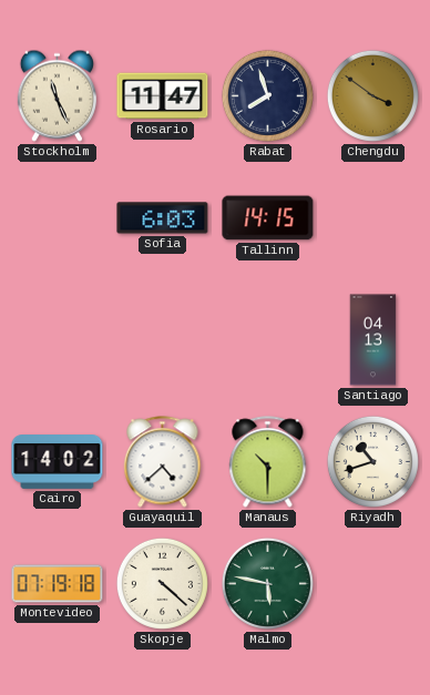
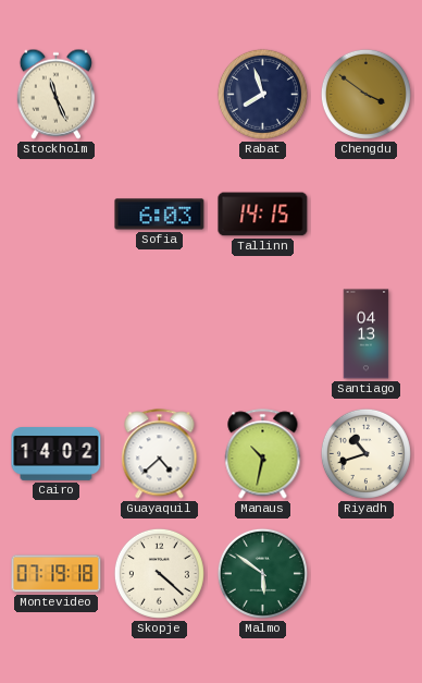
Rosario: 11:47 -> none (163, 96)
Manaus: 10:30 -> 10:32 (263, 454)
Malmo: 5:47 -> 5:51 (262, 573)
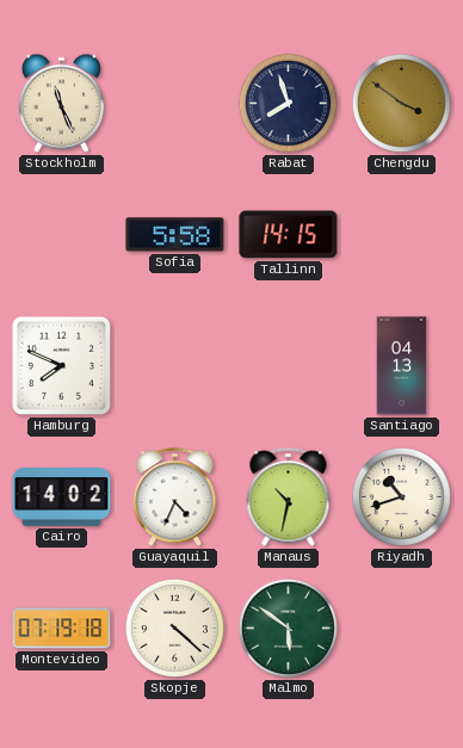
Sofia: 6:03 -> 5:58 (175, 235)
Hamburg: none -> 7:49 (61, 365)
Guayaquil: 4:38 -> 4:34 (175, 497)
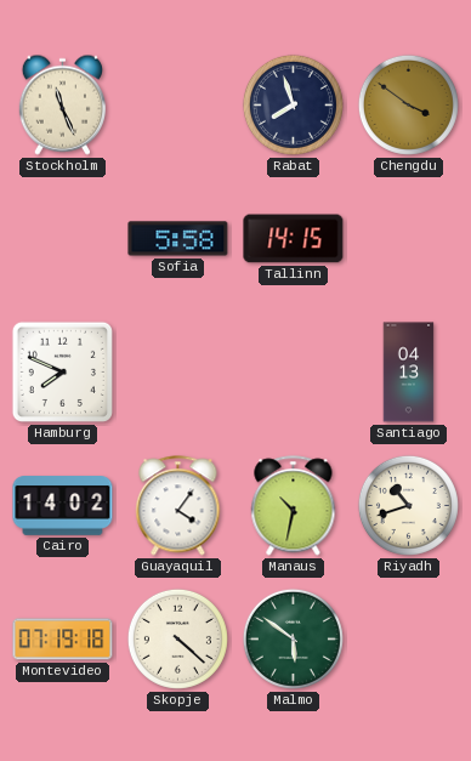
Guayaquil: 4:34 -> 4:06 (178, 506)
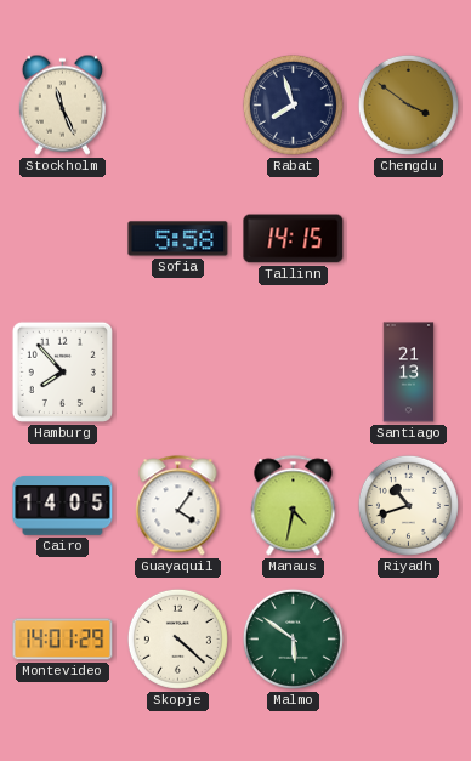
Hamburg: 7:49 -> 7:53 (62, 371)
Santiago: 04:13 -> 21:13 (409, 373)
Cairo: 14:02 -> 14:05 (63, 506)
Manaus: 10:32 -> 4:32 (294, 506)
Montevideo: 07:19 -> 14:01 (63, 640)
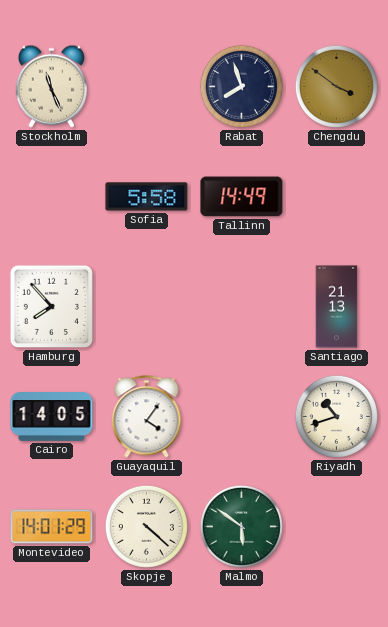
Tallinn: 14:15 -> 14:49 (242, 197)
Manaus: 4:32 -> none (294, 506)
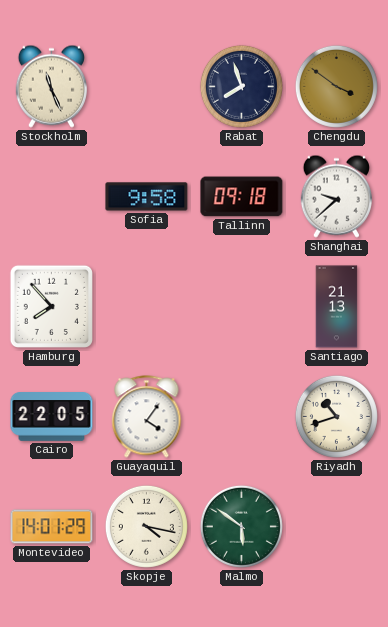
Sofia: 5:58 -> 9:58 (147, 197)
Tallinn: 14:49 -> 09:18 (242, 197)
Shanghai: none -> 9:38 (336, 196)
Cairo: 14:05 -> 22:05 (52, 417)
Skopje: 4:22 -> 4:17 (146, 526)
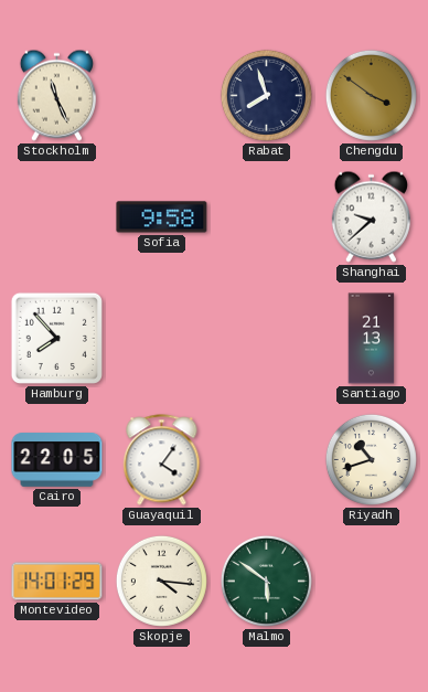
Tallinn: 09:18 -> none (242, 197)
Skopje: 4:17 -> 4:16 (161, 581)
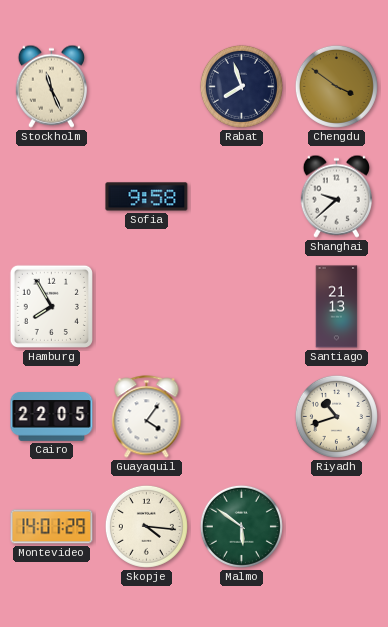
Hamburg: 7:53 -> 7:55 (51, 306)
